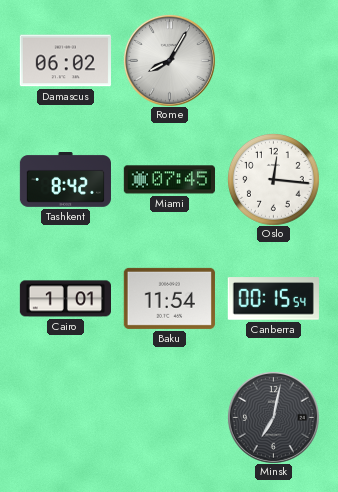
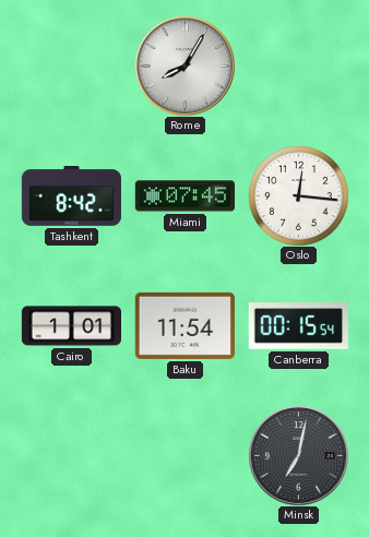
Damascus: 06:02 -> none (65, 61)
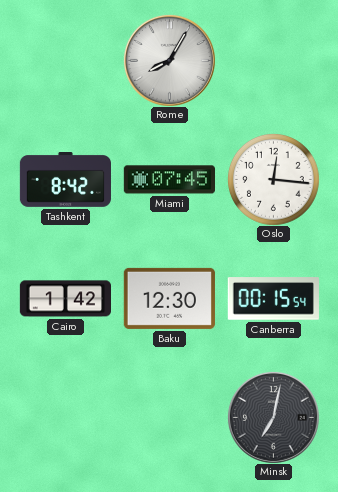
Cairo: 1:01 -> 1:42 (65, 299)
Baku: 11:54 -> 12:30 (169, 298)
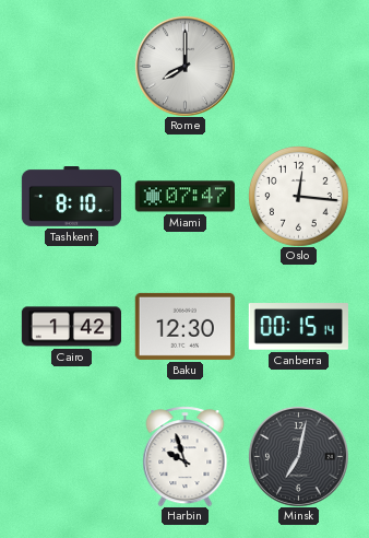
Rome: 8:05 -> 8:00 (184, 66)
Tashkent: 8:42 -> 8:10 (71, 197)
Miami: 07:45 -> 07:47 (184, 197)
Canberra: 00:15:54 -> 00:15:14 (298, 327)
Harbin: none -> 9:57 (186, 456)
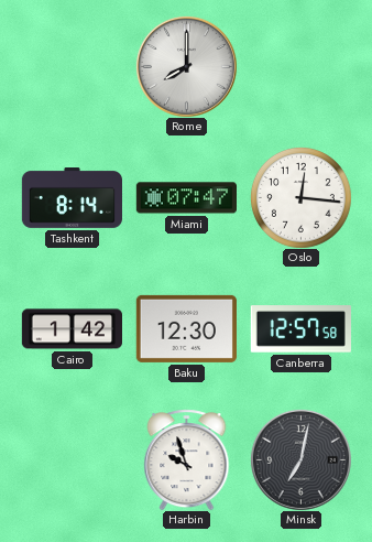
Tashkent: 8:10 -> 8:14 (72, 198)
Canberra: 00:15 -> 12:57 (300, 329)
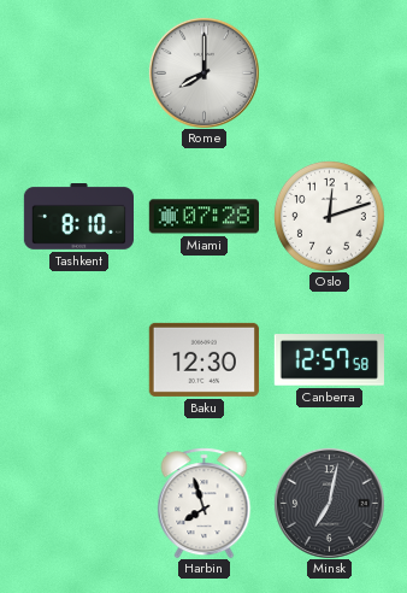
Tashkent: 8:14 -> 8:10 (78, 217)
Miami: 07:47 -> 07:28 (203, 217)
Oslo: 12:16 -> 12:12 (329, 216)
Cairo: 1:42 -> none (72, 329)
Harbin: 9:57 -> 7:57 (205, 503)
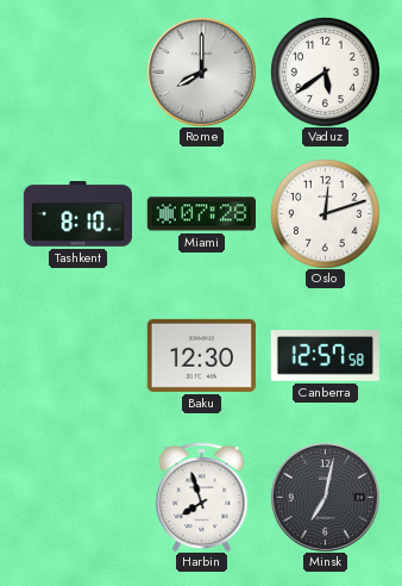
Vaduz: none -> 5:39 (325, 71)
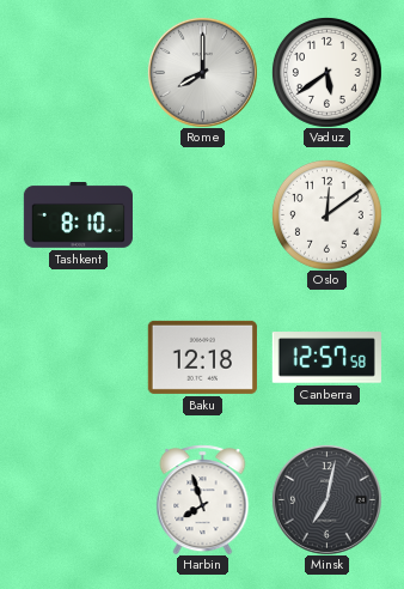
Miami: 07:28 -> none (201, 214)
Oslo: 12:12 -> 12:09 (326, 214)
Baku: 12:30 -> 12:18 (202, 357)
